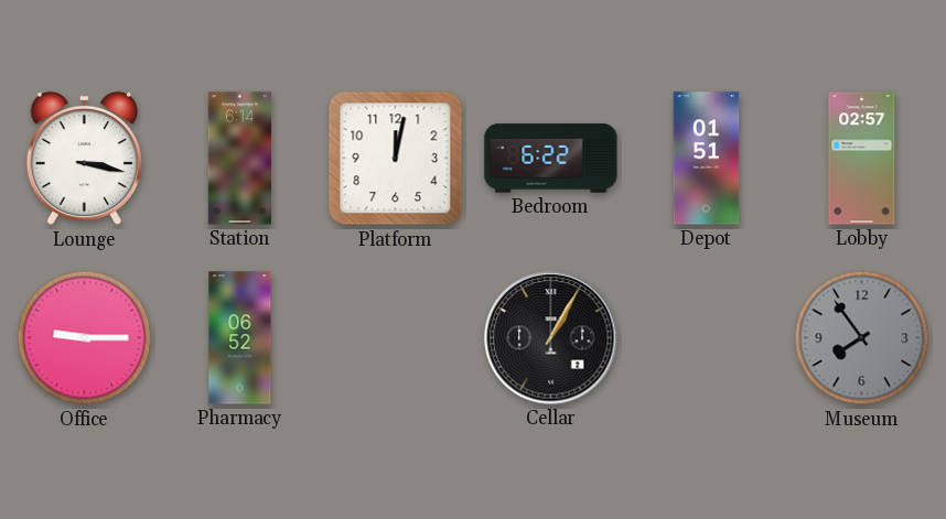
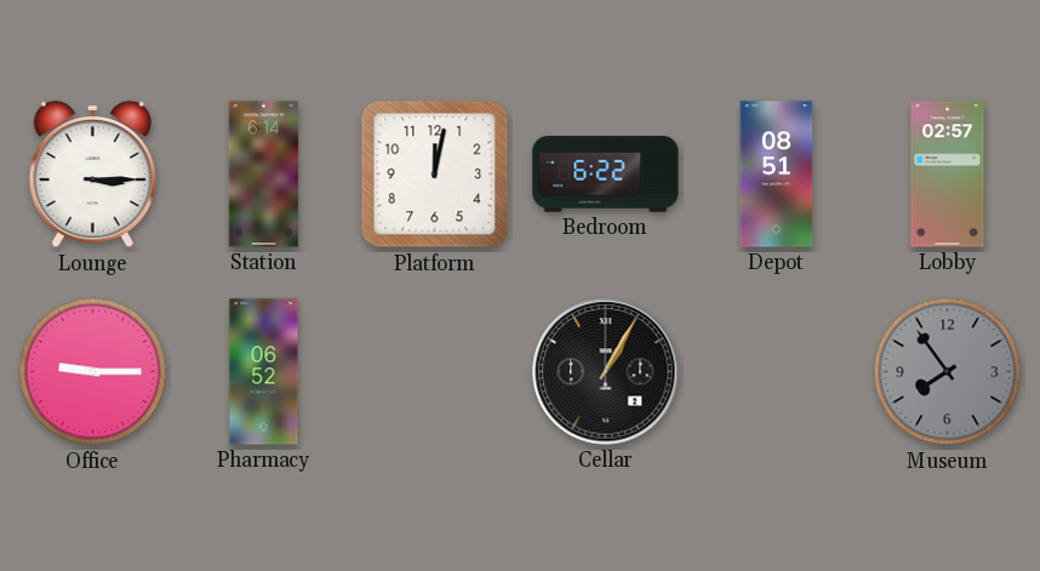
Lounge: 3:17 -> 3:15 (92, 175)
Depot: 01:51 -> 08:51 (777, 175)
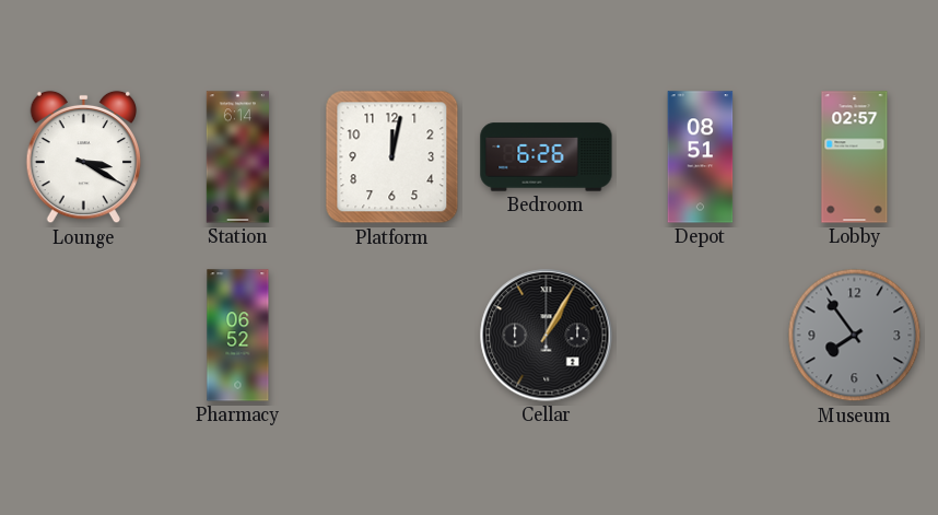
Lounge: 3:15 -> 3:20 (83, 157)
Bedroom: 6:22 -> 6:26 (547, 157)
Office: 9:15 -> none (93, 372)
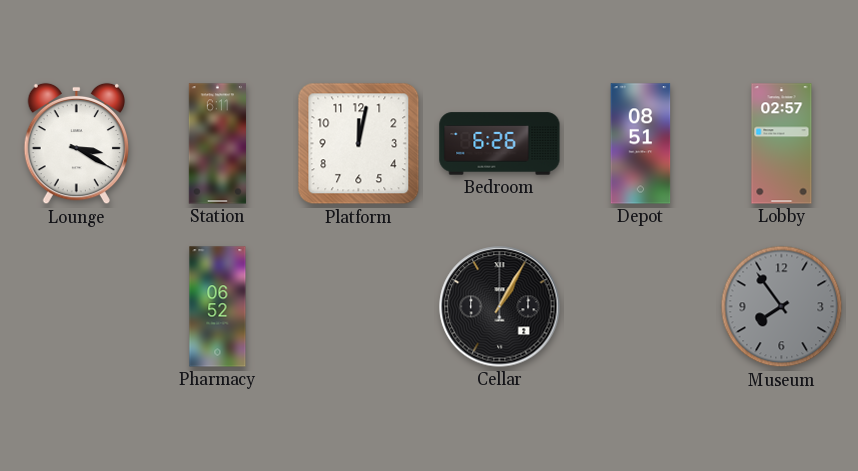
Station: 6:14 -> 6:11 (217, 144)
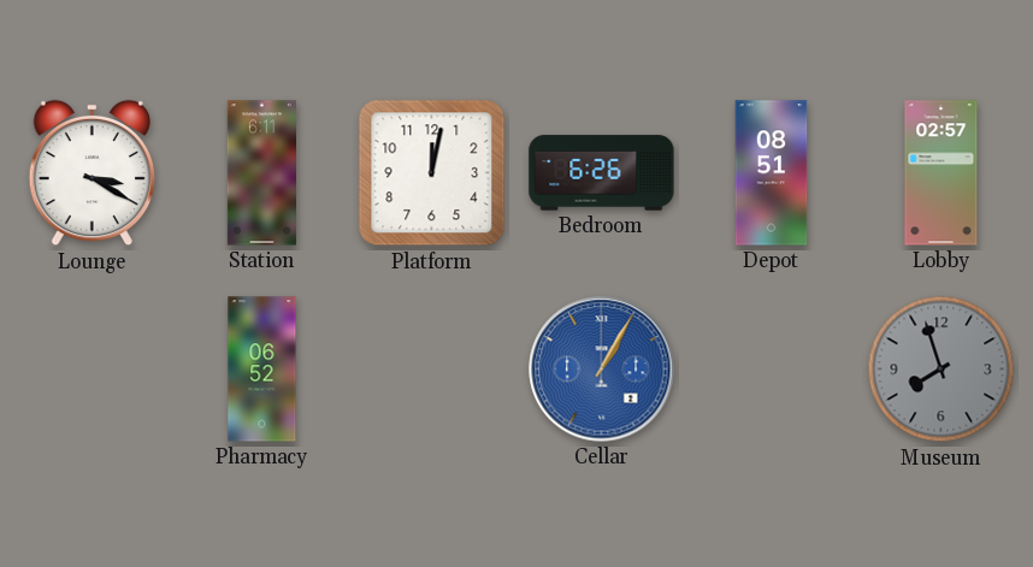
Cellar dial: black -> blue (602, 370)
Museum: 7:54 -> 7:57 (941, 370)
